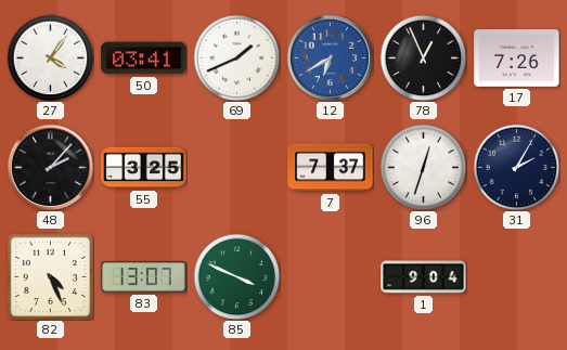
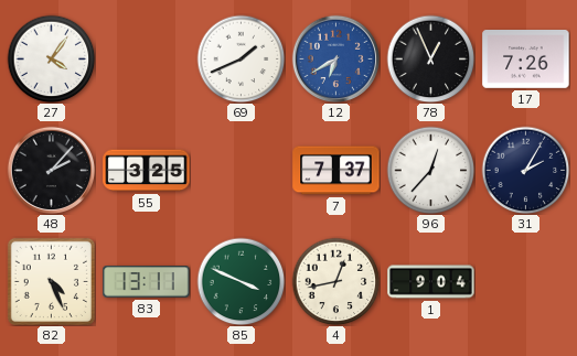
50: 03:41 -> none (144, 59)
96: 12:33 -> 12:37 (430, 170)
83: 13:07 -> 13:11 (147, 282)
4: none -> 12:43 (335, 281)
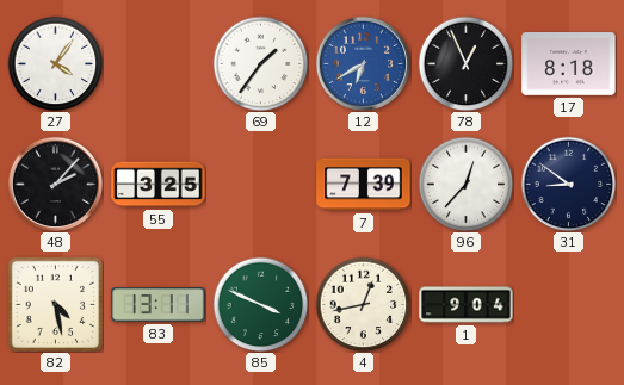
69: 1:41 -> 1:36 (260, 63)
17: 7:26 -> 8:18 (569, 64)
7: 7:37 -> 7:39 (364, 185)
31: 2:05 -> 8:51 (568, 184)
82: 4:26 -> 4:28 (55, 304)
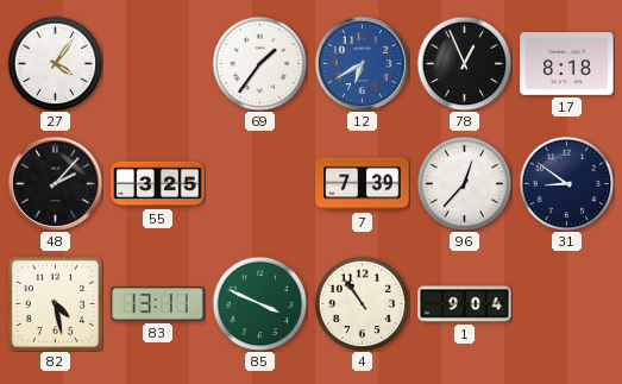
4: 12:43 -> 10:54 (362, 303)
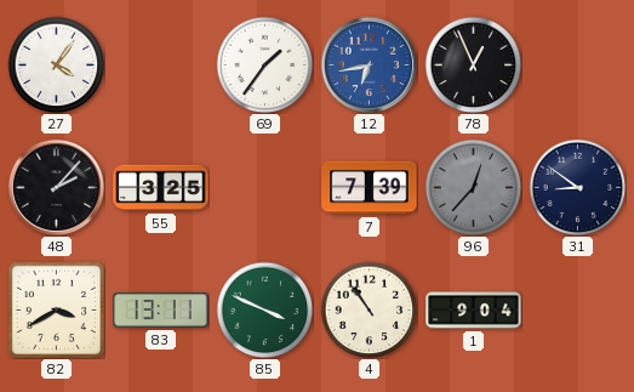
12: 6:40 -> 6:43 (369, 64)
17: 8:18 -> none (567, 64)
96 dial: white -> grey (473, 187)
82: 4:28 -> 3:40 (56, 309)
